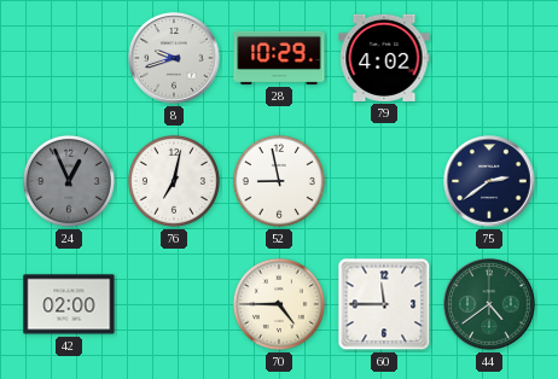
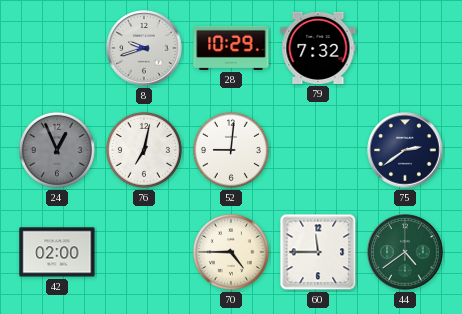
79: 4:02 -> 7:32 (318, 48)
52: 8:58 -> 9:01 (231, 150)
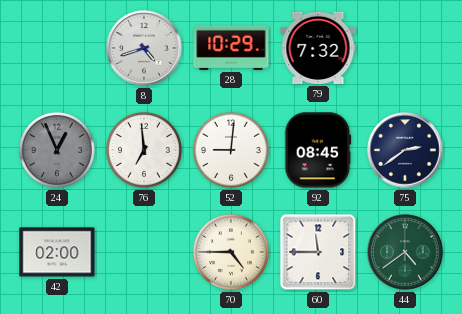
8: 9:42 -> 4:42 (144, 48)
76: 7:02 -> 6:59 (144, 150)
92: none -> 08:45 (318, 150)
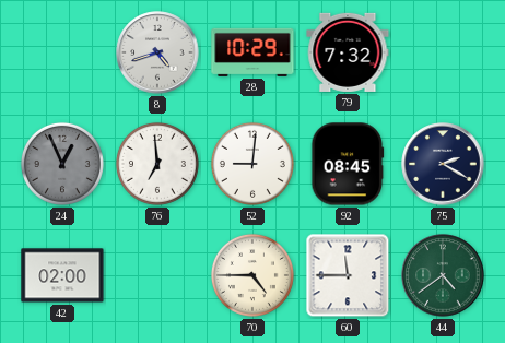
75: 2:39 -> 2:20 (443, 164)
